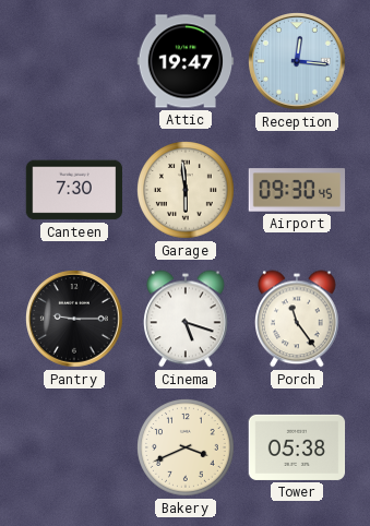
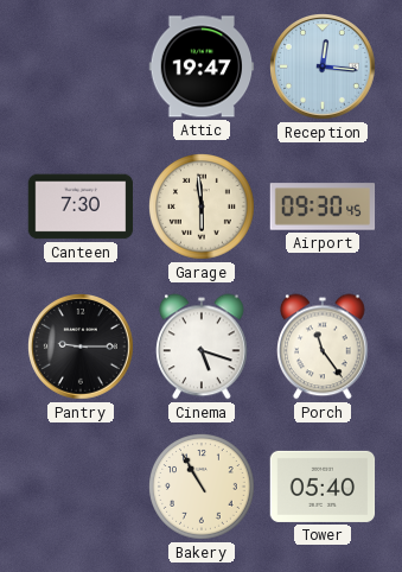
Bakery: 3:41 -> 10:55 (202, 487)
Tower: 05:38 -> 05:40 (323, 487)
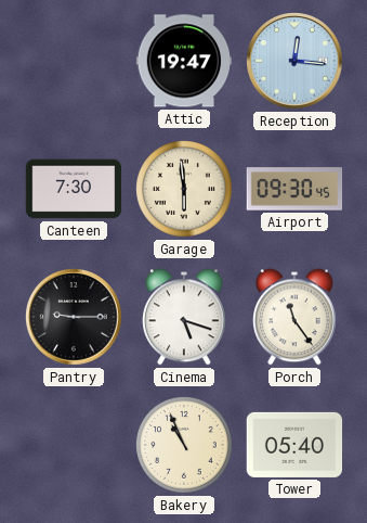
Bakery: 10:55 -> 10:56 (184, 445)
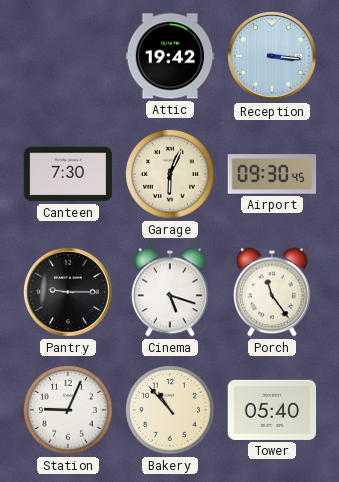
Attic: 19:47 -> 19:42 (170, 56)
Reception: 12:16 -> 3:16 (272, 56)
Garage: 5:59 -> 6:04 (170, 174)
Station: none -> 9:04 (68, 410)
Bakery: 10:56 -> 10:53 (170, 410)
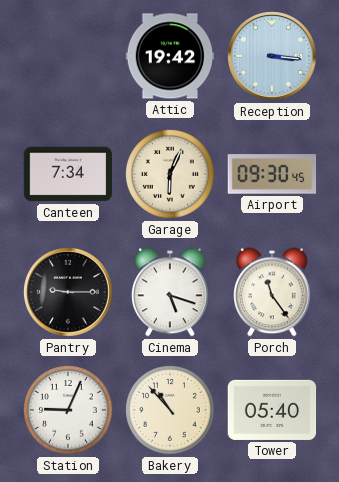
Canteen: 7:30 -> 7:34 (68, 174)
